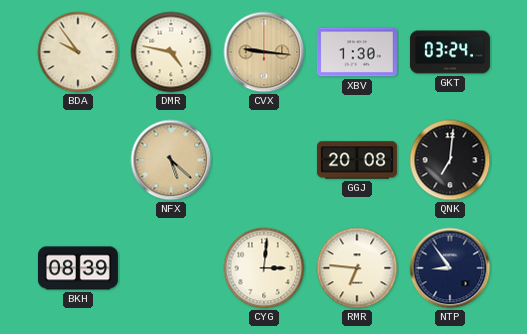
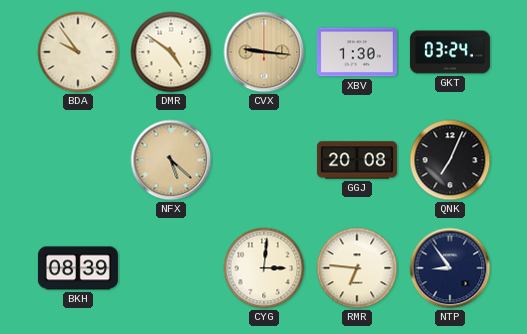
DMR: 4:47 -> 4:51 (171, 52)
QNK: 7:01 -> 7:04 (450, 160)
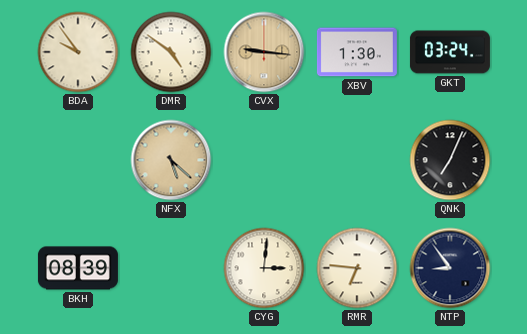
GGJ: 20:08 -> none (357, 160)
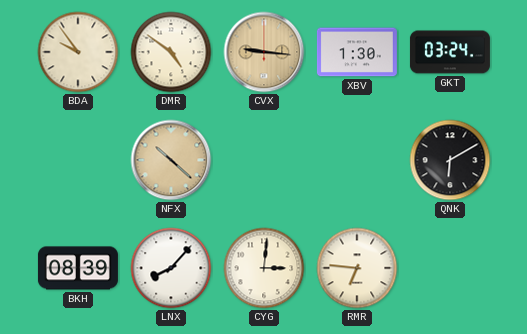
NFX: 5:22 -> 10:22 (171, 160)
QNK: 7:04 -> 6:10 (450, 160)
LNX: none -> 8:07 (171, 268)
NTP: 8:54 -> none (450, 268)
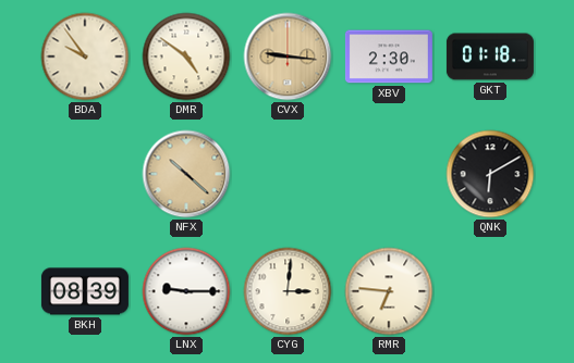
XBV: 1:30 -> 2:30 (389, 57)
GKT: 03:24 -> 01:18 (490, 57)
LNX: 8:07 -> 9:15 (186, 291)
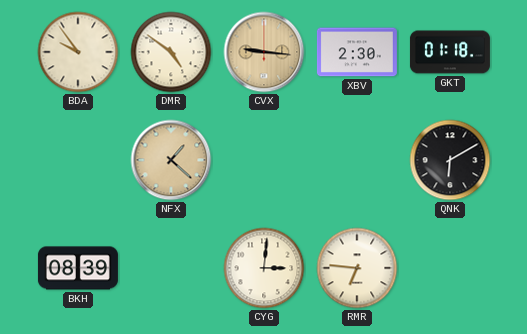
NFX: 10:22 -> 1:22 (171, 160)
LNX: 9:15 -> none (186, 291)
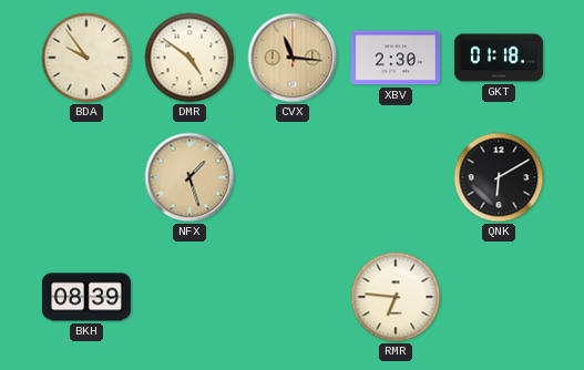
CVX: 9:16 -> 11:16 (293, 58)
NFX: 1:22 -> 1:27 (189, 177)
CYG: 3:01 -> none (264, 268)
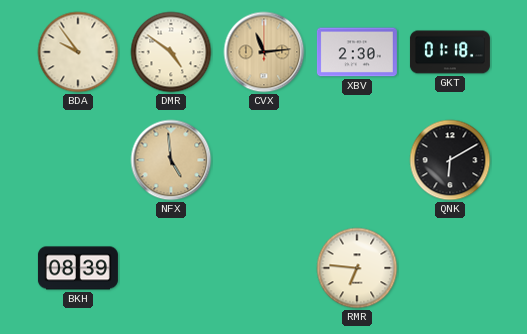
CVX: 11:16 -> 11:14 (264, 52)
NFX: 1:27 -> 4:59 (171, 160)
